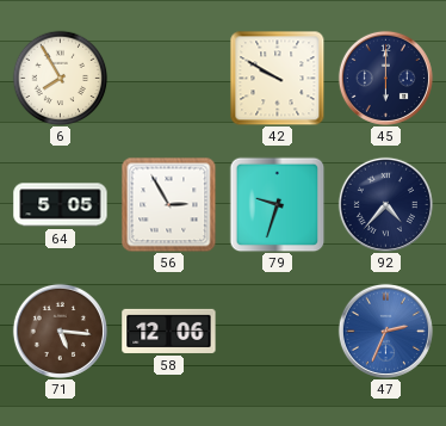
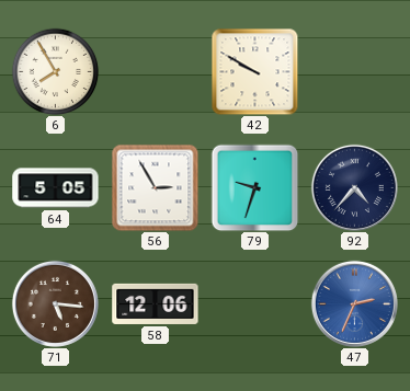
45: 6:00 -> none (385, 78)
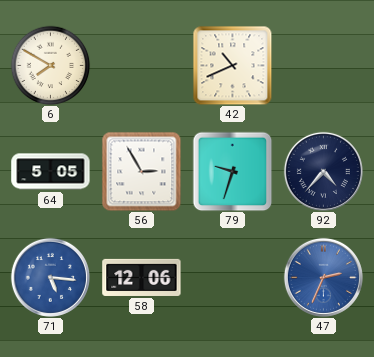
6: 7:55 -> 7:50 (50, 65)
42: 9:50 -> 10:41 (232, 65)
71 dial: brown -> blue (50, 277)
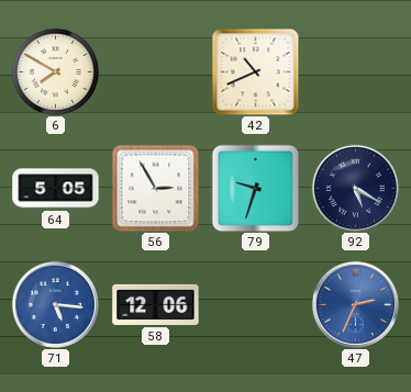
92: 4:37 -> 5:20 (355, 188)
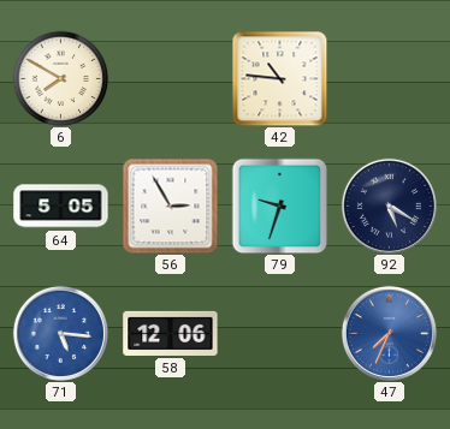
42: 10:41 -> 10:46 (279, 78)
47: 2:34 -> 7:34 (389, 333)
